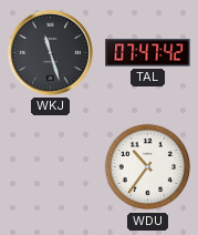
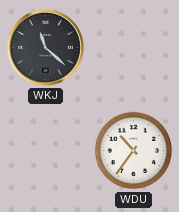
WKJ: 11:27 -> 11:22 (45, 47)
TAL: 07:47 -> none (148, 53)
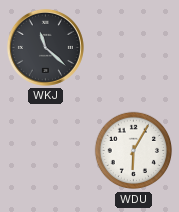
WDU: 10:36 -> 6:05 (134, 151)
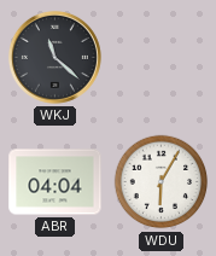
ABR: none -> 04:04 (56, 182)
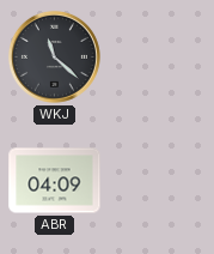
ABR: 04:04 -> 04:09 (55, 181)
WDU: 6:05 -> none (162, 182)
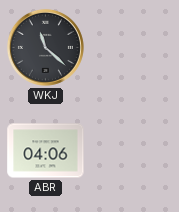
ABR: 04:09 -> 04:06 (46, 151)
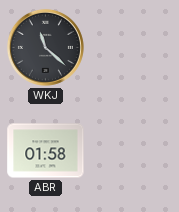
ABR: 04:06 -> 01:58 (46, 151)
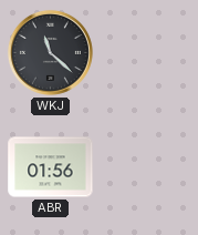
ABR: 01:58 -> 01:56 (51, 167)
